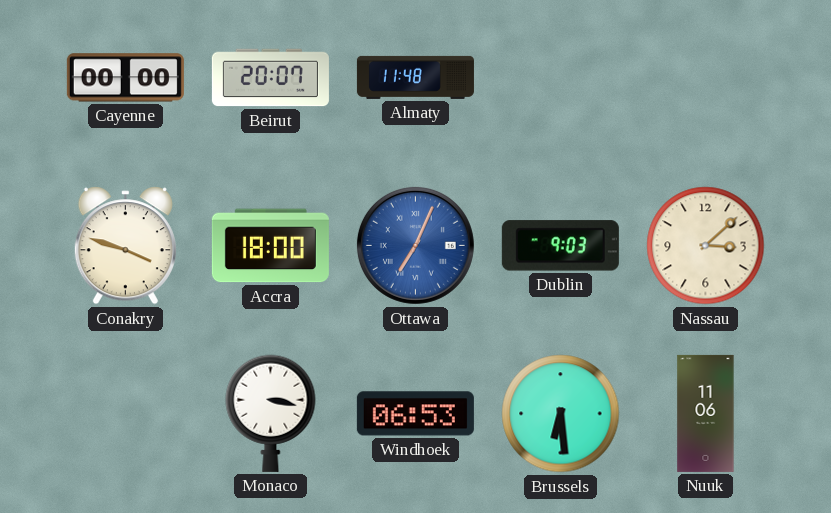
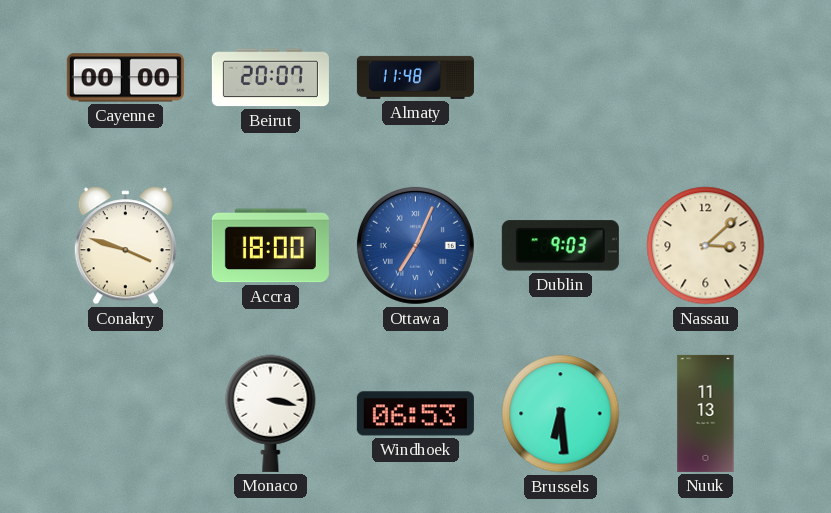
Nuuk: 11:06 -> 11:13 (706, 413)
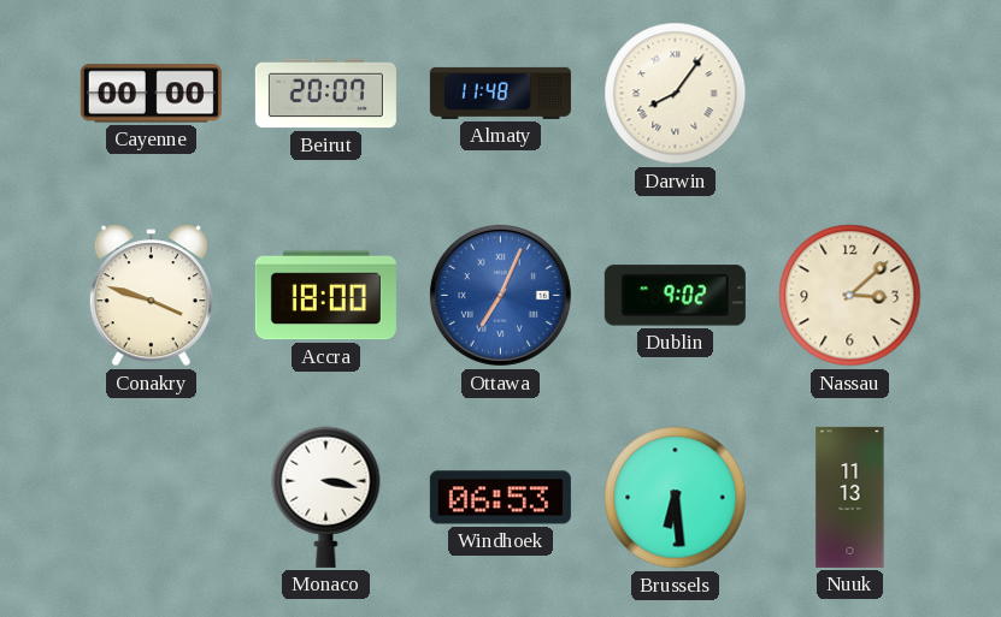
Darwin: none -> 8:06 (676, 94)
Dublin: 9:03 -> 9:02 (675, 296)
